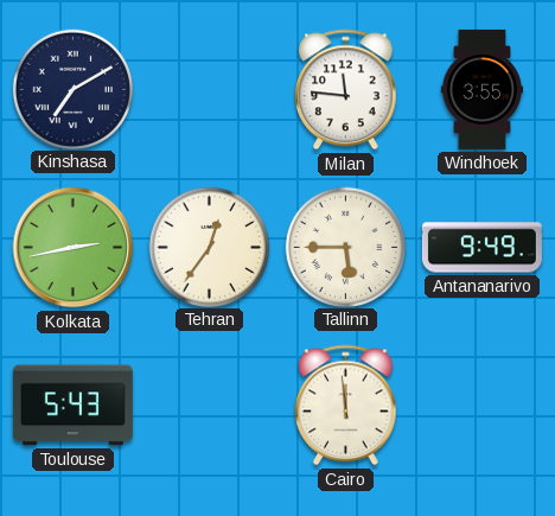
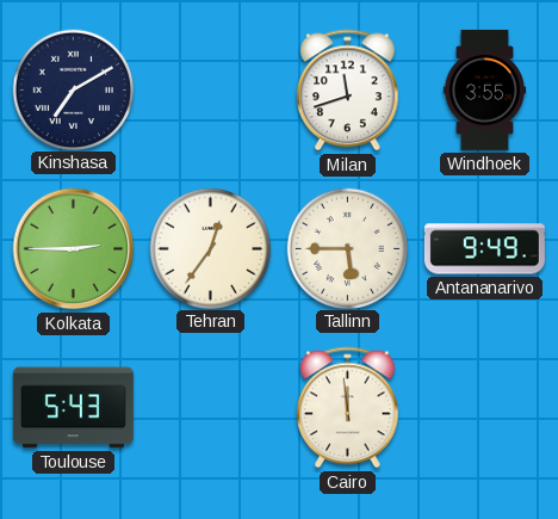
Milan: 11:46 -> 11:42 (348, 91)
Kolkata: 2:43 -> 2:45 (74, 249)
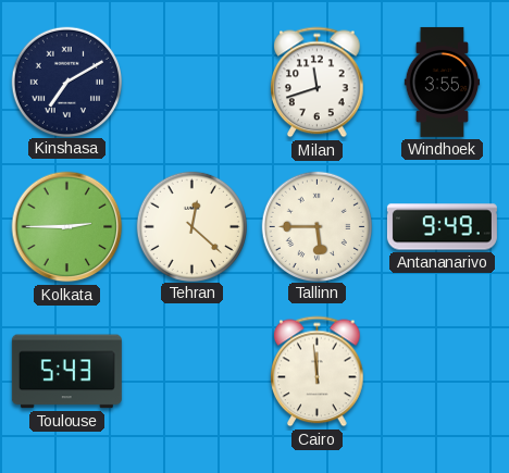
Tehran: 12:36 -> 12:22 (191, 226)
